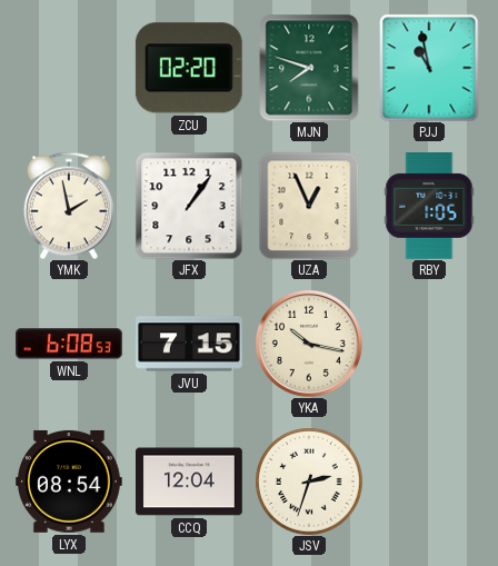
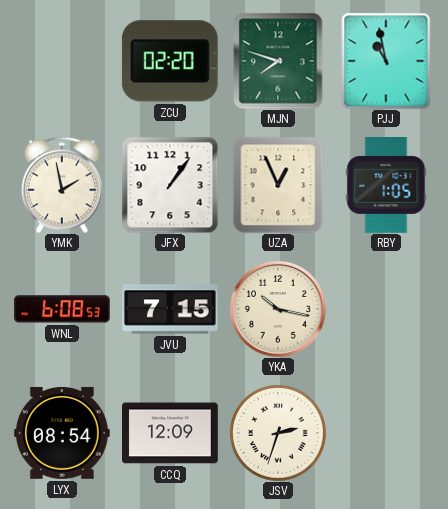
CCQ: 12:04 -> 12:09 (170, 433)
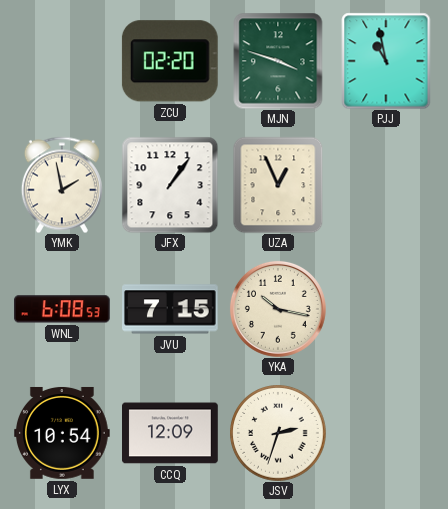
MJN: 7:48 -> 3:48 (278, 61)
RBY: 1:05 -> none (386, 186)
LYX: 08:54 -> 10:54 (63, 433)
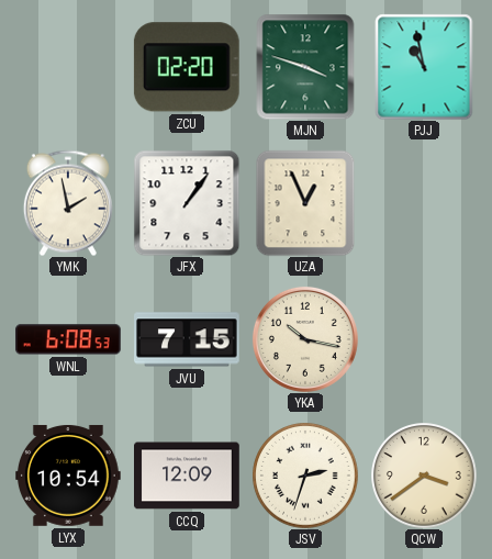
QCW: none -> 3:39 (424, 476)
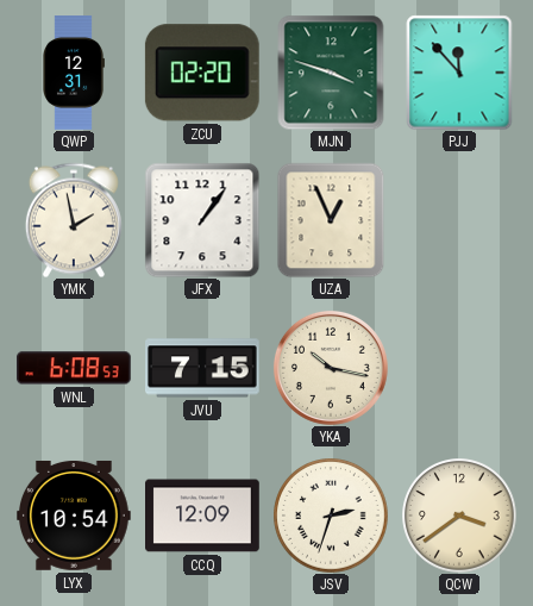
QWP: none -> 12:31 (74, 73)
PJJ: 10:58 -> 11:53 (459, 73)
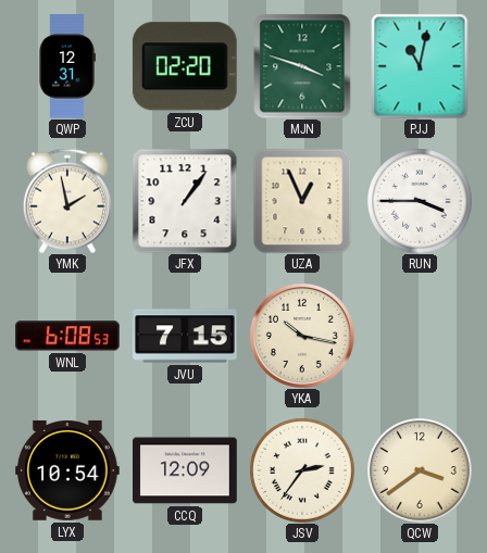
PJJ: 11:53 -> 11:02 (420, 66)
RUN: none -> 3:45 (420, 201)
JSV: 2:33 -> 2:36 (302, 470)
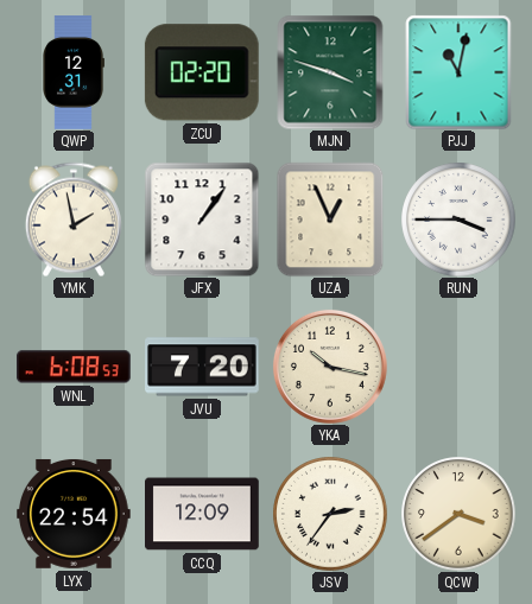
JVU: 7:15 -> 7:20 (203, 367)
LYX: 10:54 -> 22:54 (75, 514)
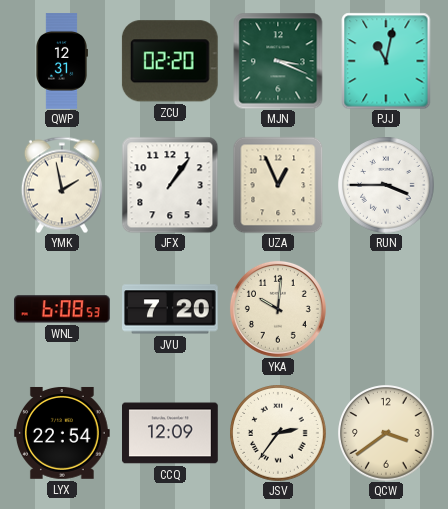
MJN: 3:48 -> 3:19 (278, 61)
YKA: 10:17 -> 10:01 (278, 309)
